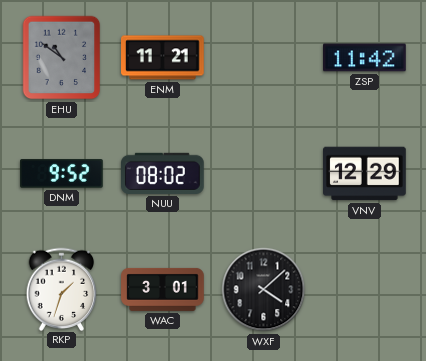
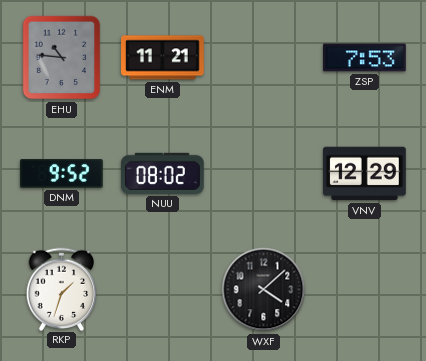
EHU: 10:51 -> 10:46 (62, 58)
ZSP: 11:42 -> 7:53 (365, 58)
WAC: 3:01 -> none (163, 289)
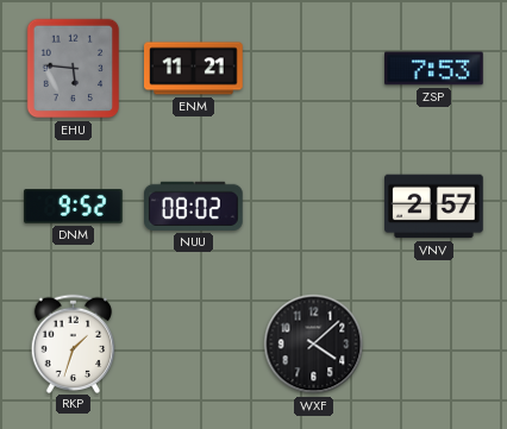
EHU: 10:46 -> 5:46 (74, 69)
VNV: 12:29 -> 2:57 (434, 207)
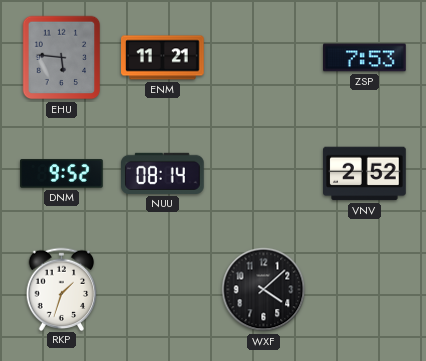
NUU: 08:02 -> 08:14 (163, 173)
VNV: 2:57 -> 2:52 (365, 174)
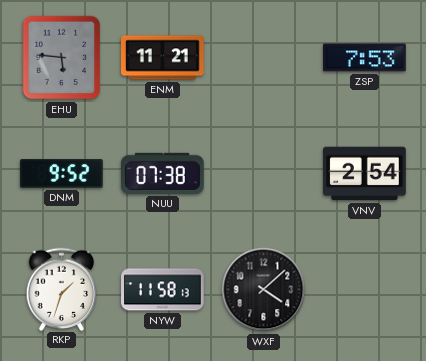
NUU: 08:14 -> 07:38 (163, 173)
VNV: 2:52 -> 2:54 (365, 174)
NYW: none -> 11:58 (163, 290)
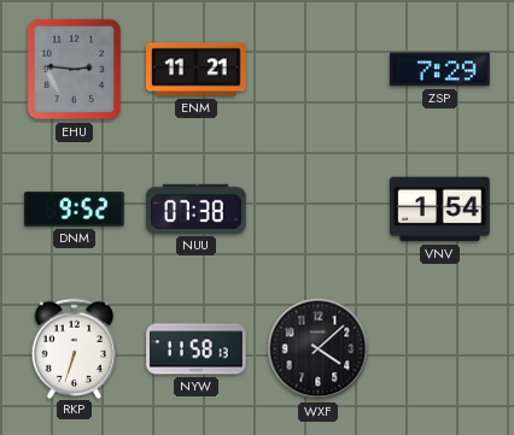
EHU: 5:46 -> 2:46 (75, 70)
ZSP: 7:53 -> 7:29 (440, 70)
VNV: 2:54 -> 1:54 (440, 210)
RKP: 1:33 -> 6:33 (75, 348)
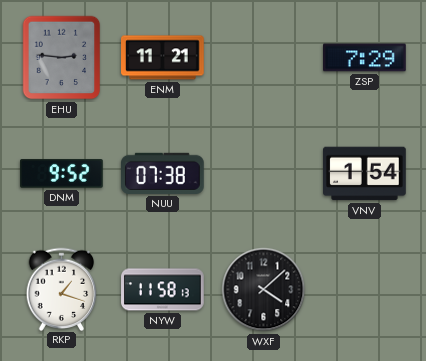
RKP: 6:33 -> 1:18 (62, 289)
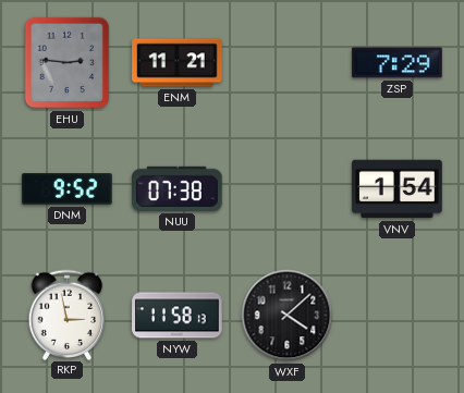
RKP: 1:18 -> 2:58 (68, 315)
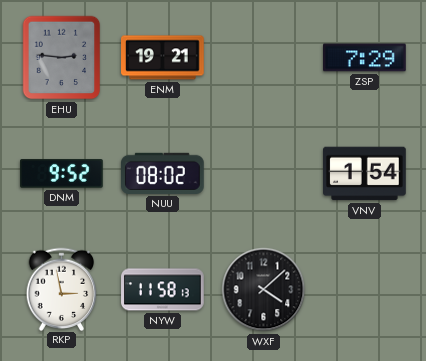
ENM: 11:21 -> 19:21 (163, 58)
NUU: 07:38 -> 08:02 (163, 173)
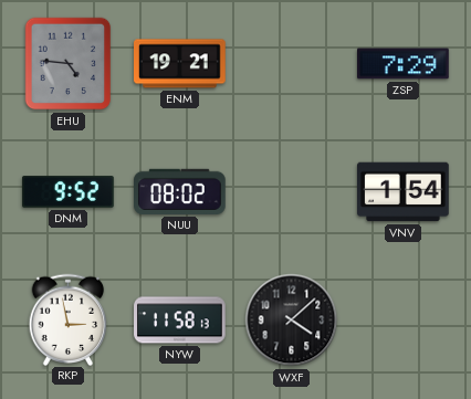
EHU: 2:46 -> 4:46 (69, 64)
